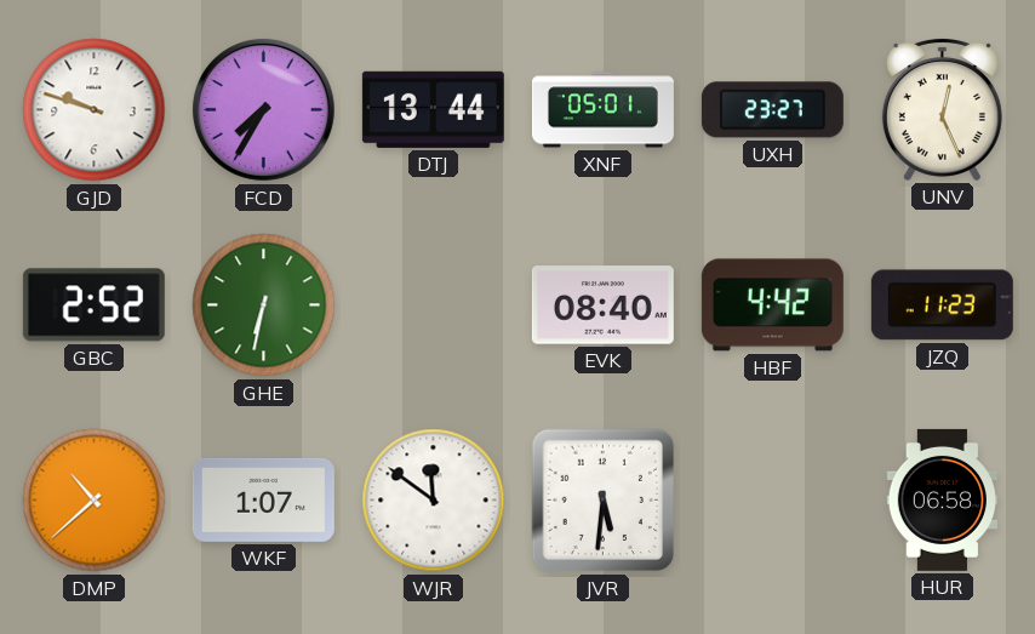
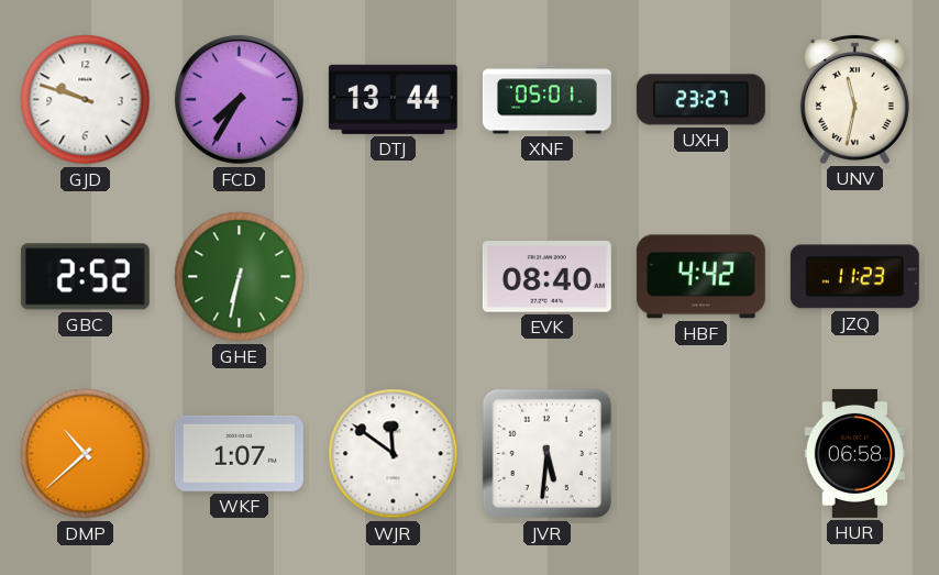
UNV: 12:26 -> 11:32 (854, 100)
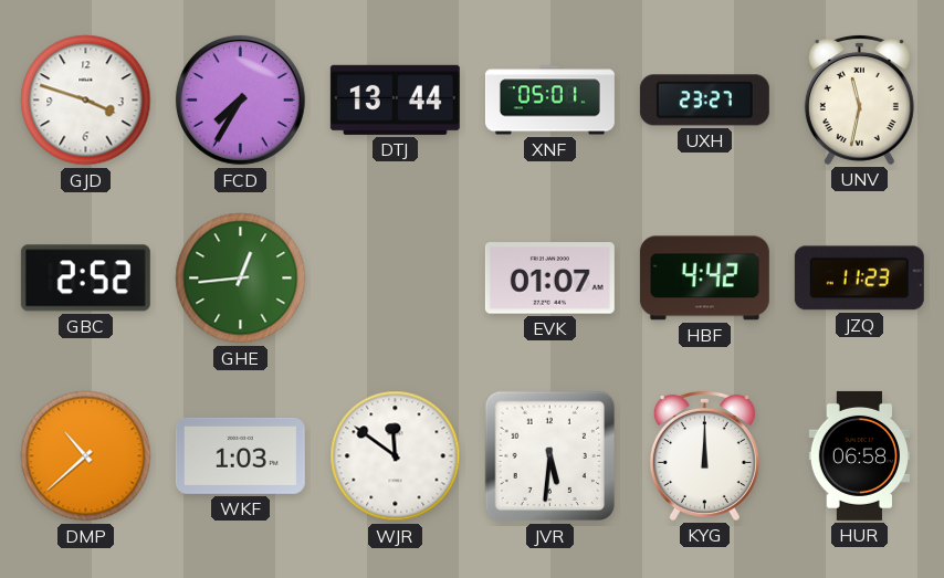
GJD: 9:48 -> 3:48 (86, 101)
GHE: 6:32 -> 12:44 (241, 279)
EVK: 08:40 -> 01:07 (549, 279)
WKF: 1:07 -> 1:03 (240, 455)
KYG: none -> 12:00 (704, 456)
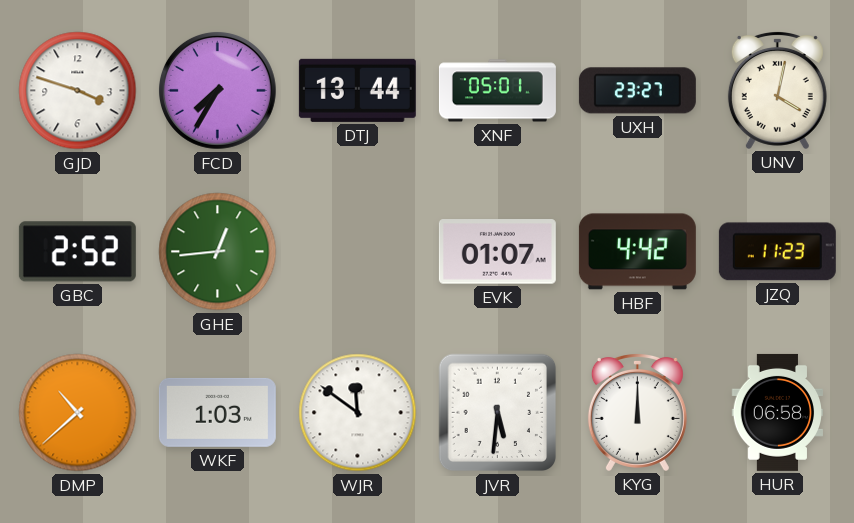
UNV: 11:32 -> 4:02 (777, 91)
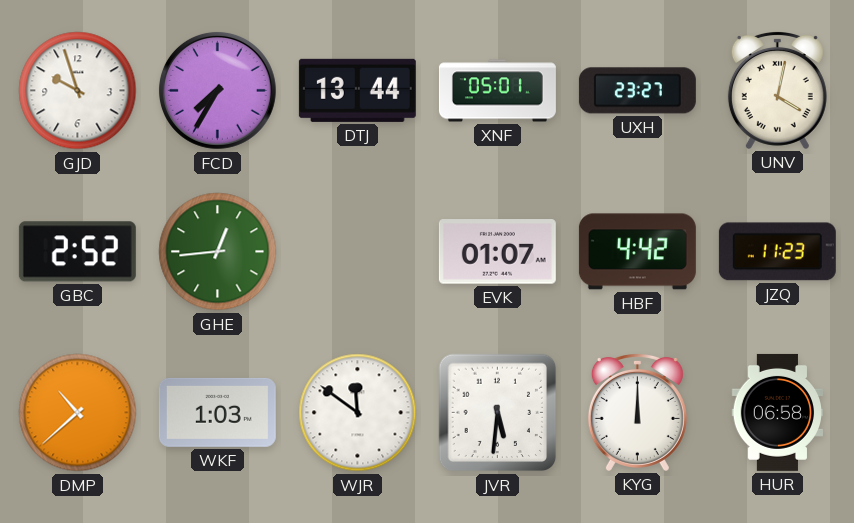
GJD: 3:48 -> 9:57 (78, 91)
